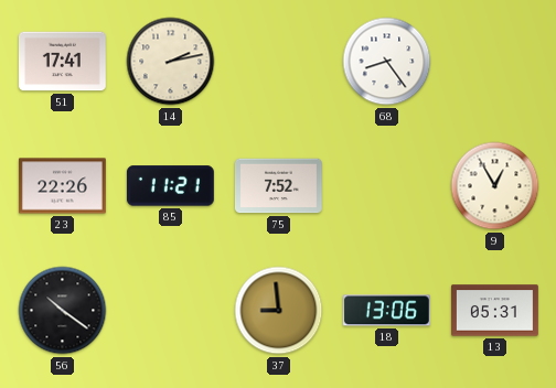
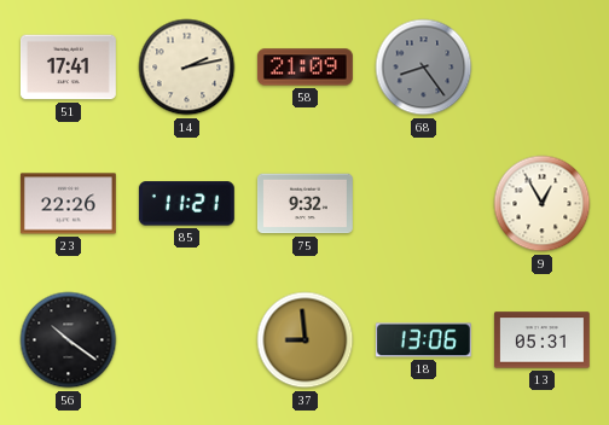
58: none -> 21:09 (304, 68)
68 dial: white -> grey (424, 68)
75: 7:52 -> 9:32 (304, 204)
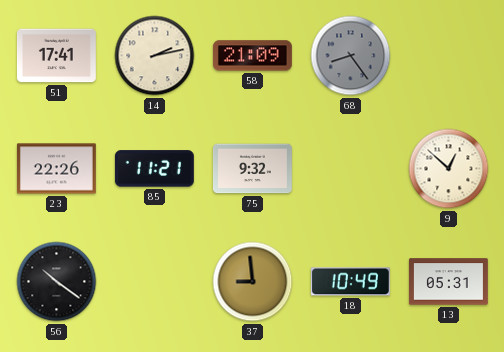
9: 12:55 -> 12:52 (449, 169)
18: 13:06 -> 10:49 (350, 282)
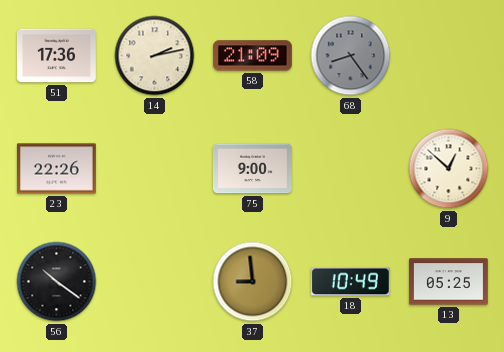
51: 17:41 -> 17:36 (56, 56)
85: 11:21 -> none (154, 169)
75: 9:32 -> 9:00 (252, 169)
13: 05:31 -> 05:25 (448, 282)
